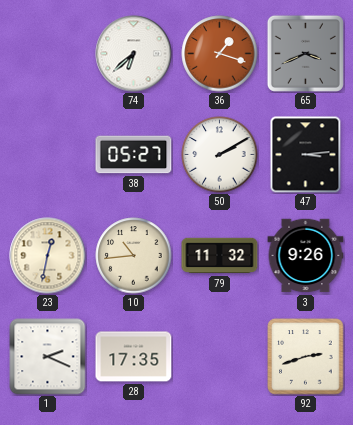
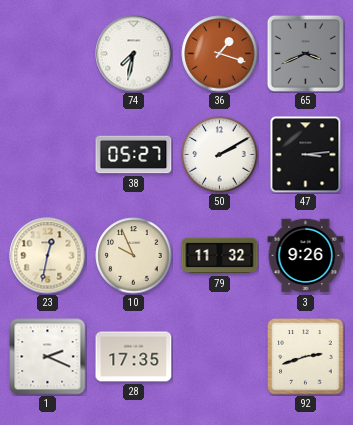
74: 6:38 -> 7:32 (134, 54)
10: 10:44 -> 9:56 (134, 256)
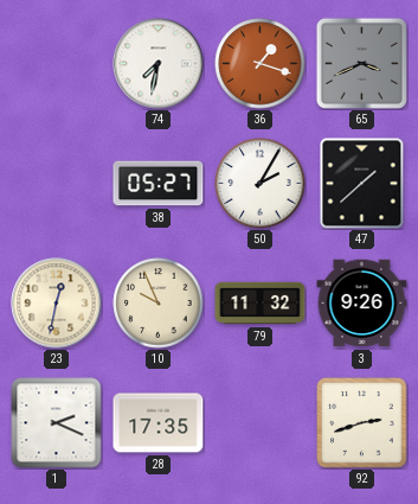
50: 2:10 -> 2:05 (261, 184)
47: 3:14 -> 1:38 (362, 184)
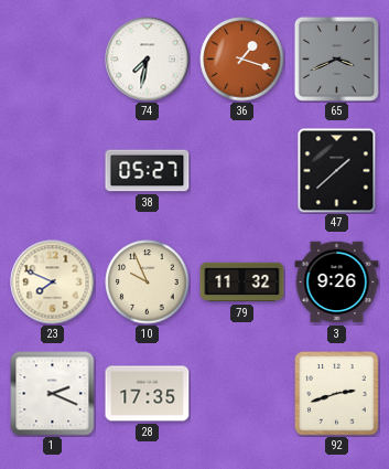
50: 2:05 -> none (261, 184)
23: 12:32 -> 7:49 (53, 283)
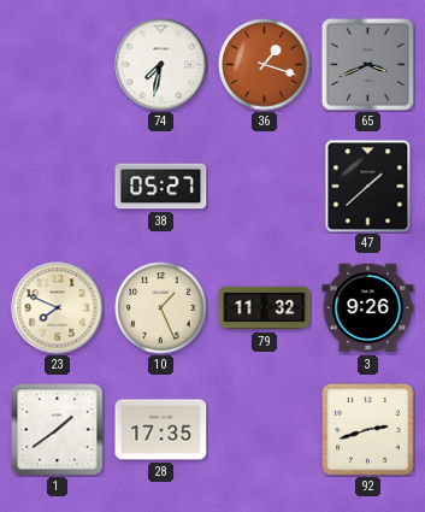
10: 9:56 -> 1:26 (161, 308)
1: 2:19 -> 1:39 (58, 430)
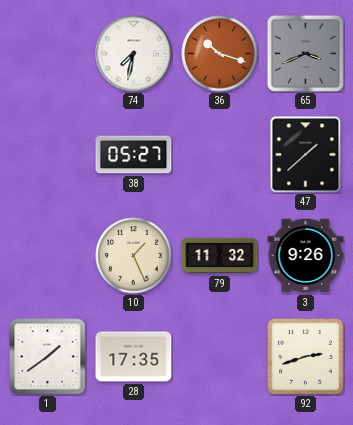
36: 1:18 -> 10:18 (220, 54)
23: 7:49 -> none (58, 308)
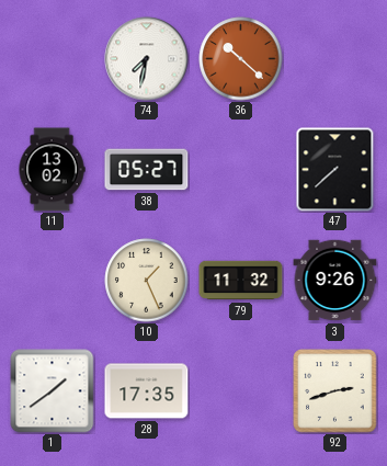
36: 10:18 -> 10:22 (241, 59)
65: 3:41 -> none (305, 53)
11: none -> 13:02 (52, 170)
47: 1:38 -> 7:38 (335, 170)
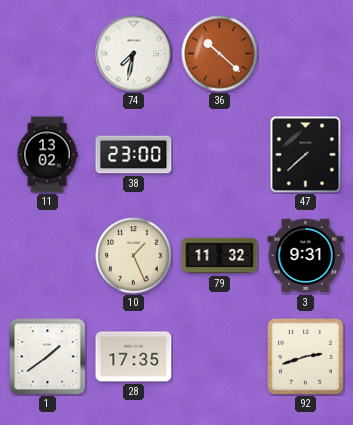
38: 05:27 -> 23:00 (134, 155)
3: 9:26 -> 9:31 (306, 256)
